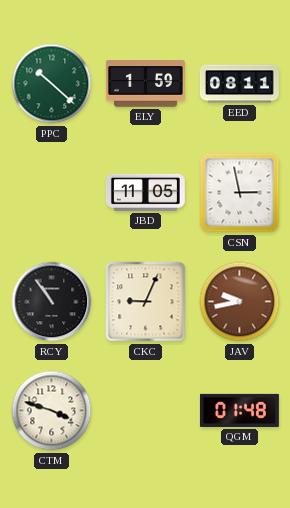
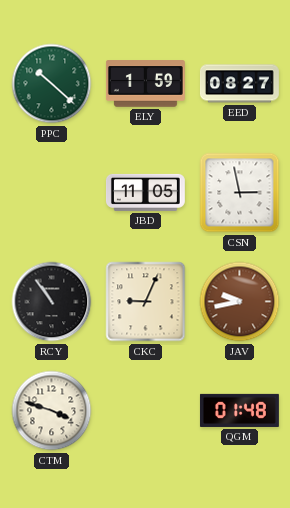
EED: 08:11 -> 08:27 (239, 84)
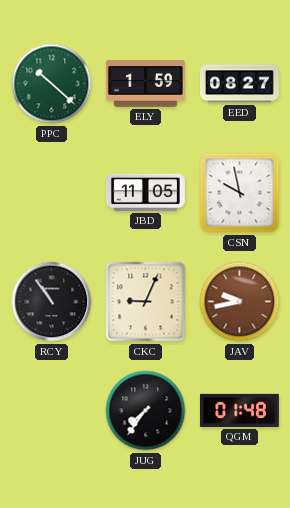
CSN: 2:58 -> 9:58 (240, 193)
CTM: 3:48 -> none (52, 411)
JUG: none -> 7:36 (146, 411)
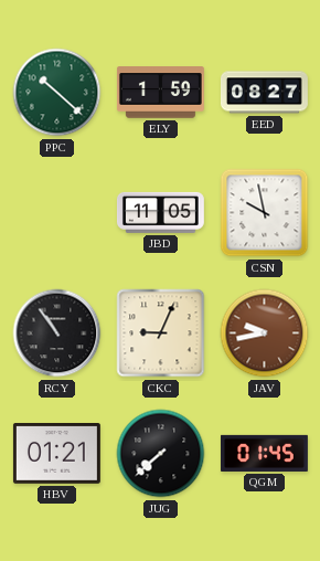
HBV: none -> 01:21 (56, 454)
JUG: 7:36 -> 7:38 (161, 454)
QGM: 01:48 -> 01:45 (264, 453)
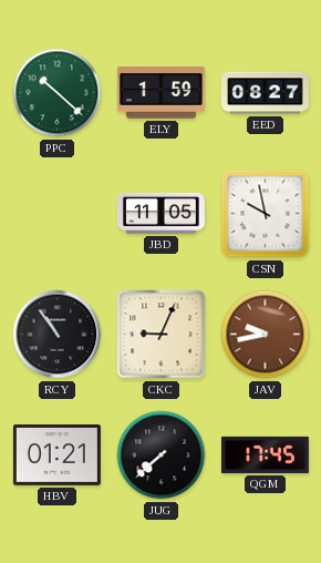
QGM: 01:45 -> 17:45 (265, 454)
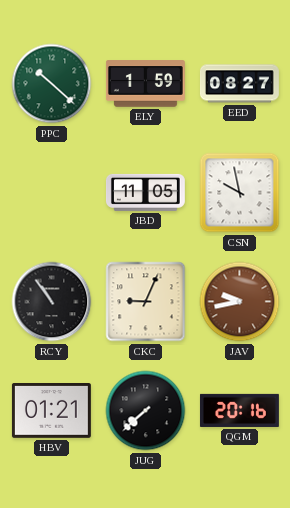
QGM: 17:45 -> 20:16 (239, 410)
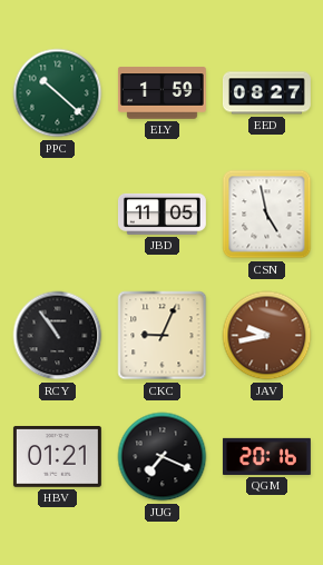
CSN: 9:58 -> 4:58 (267, 215)
JUG: 7:38 -> 7:19 (163, 457)
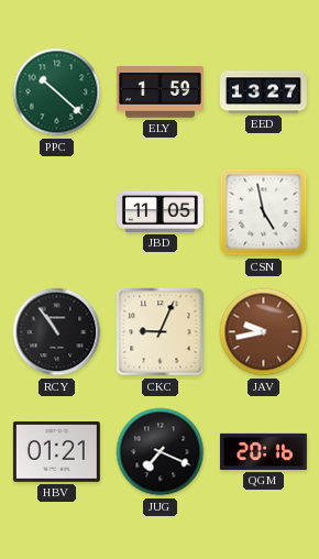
EED: 08:27 -> 13:27 (263, 92)
